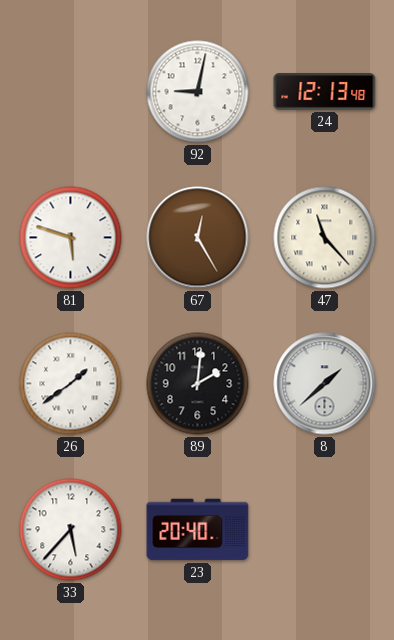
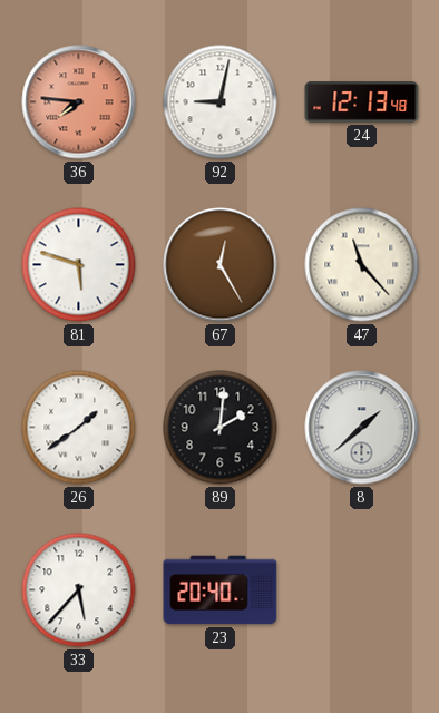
36: none -> 7:46 (79, 102)
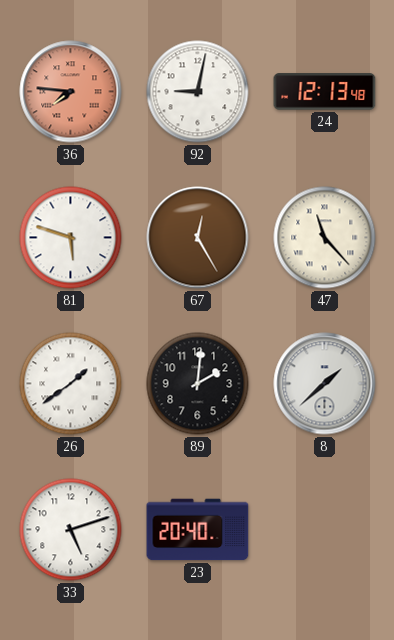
33: 5:37 -> 5:12 (71, 530)
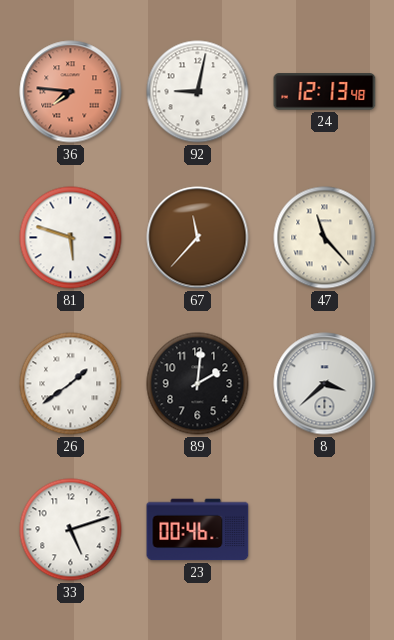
67: 12:25 -> 11:37 (198, 238)
8: 1:38 -> 3:38 (325, 384)
23: 20:40 -> 00:46 (198, 530)
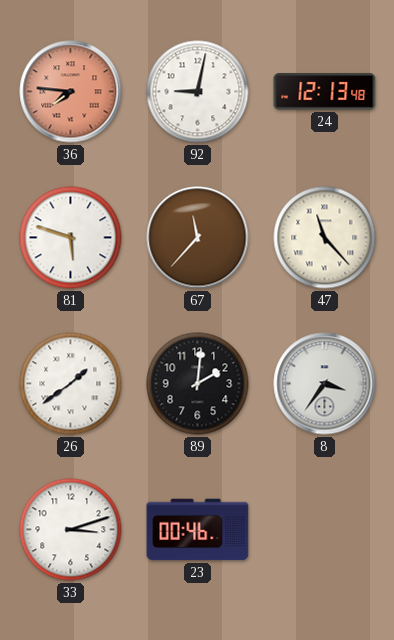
8: 3:38 -> 3:36 (325, 384)
33: 5:12 -> 3:12 (71, 530)
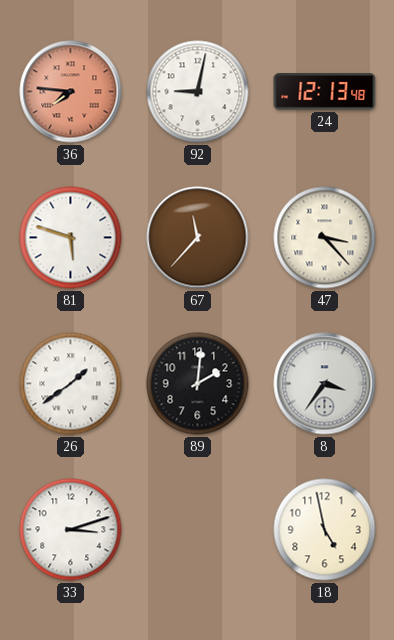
47: 11:23 -> 3:23 (325, 238)
23: 00:46 -> none (198, 530)
18: none -> 4:58 (325, 530)
